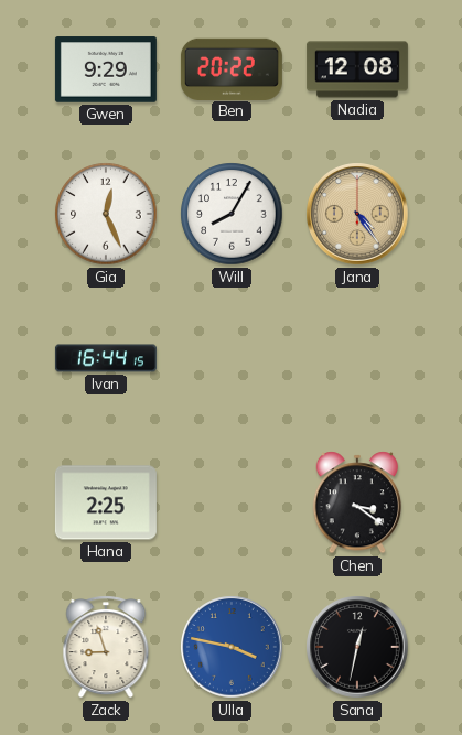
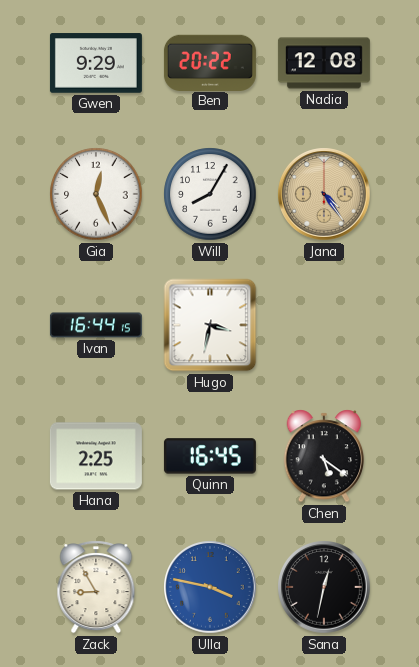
Hugo: none -> 3:32 (210, 325)
Quinn: none -> 16:45 (210, 456)
Chen: 3:21 -> 5:21 (324, 456)
Zack: 8:57 -> 8:55 (96, 587)
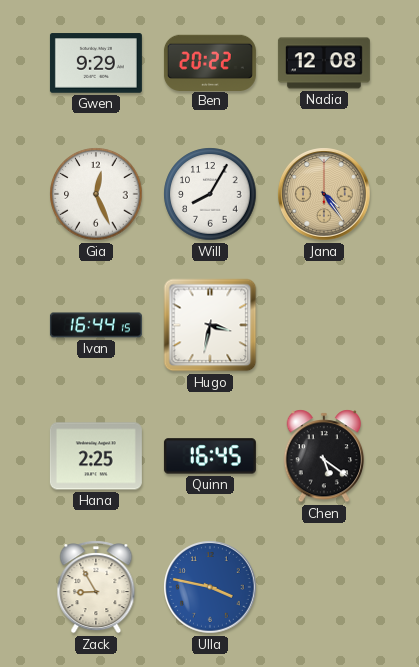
Sana: 12:32 -> none (324, 587)
